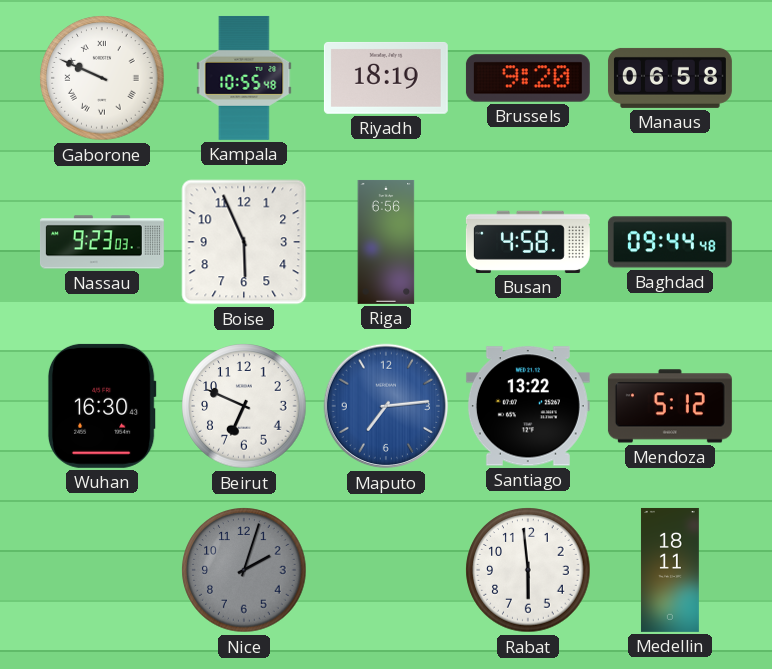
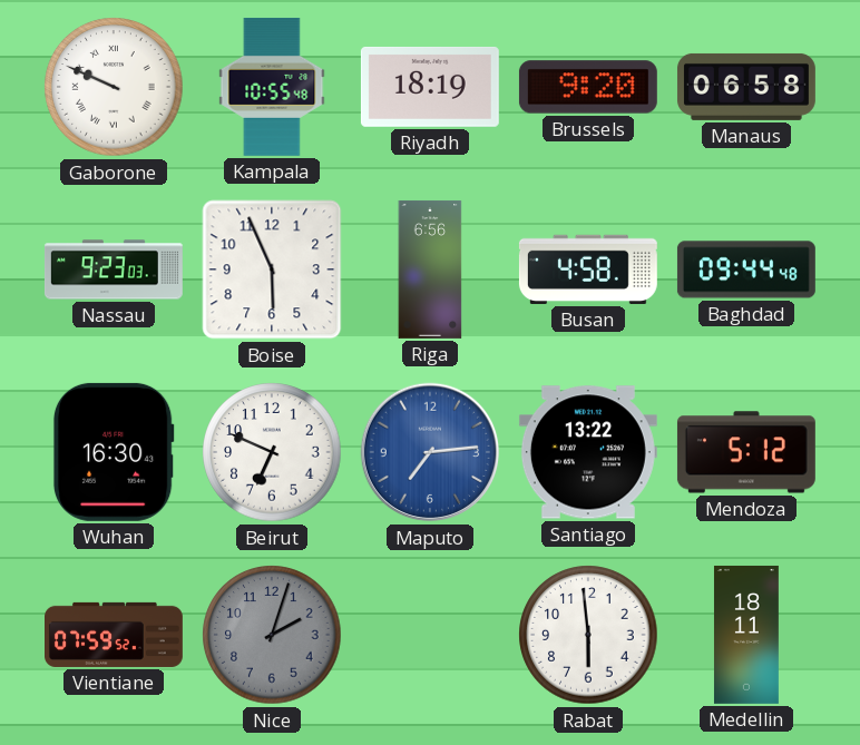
Vientiane: none -> 07:59 (115, 635)
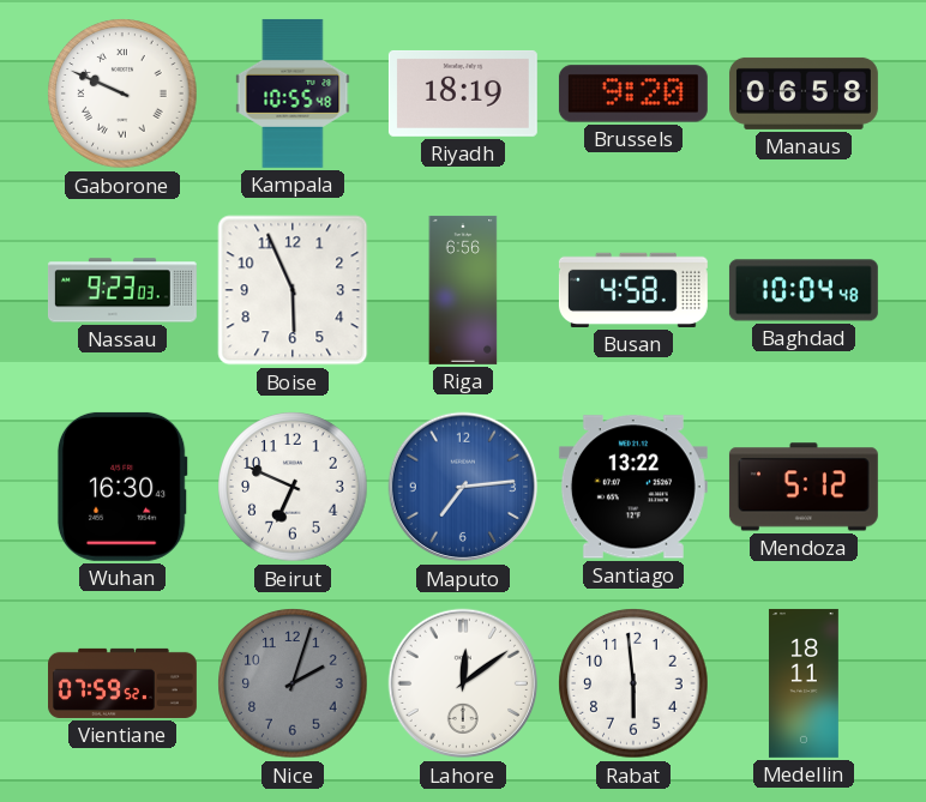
Baghdad: 09:44 -> 10:04 (804, 290)
Lahore: none -> 12:09 (463, 683)
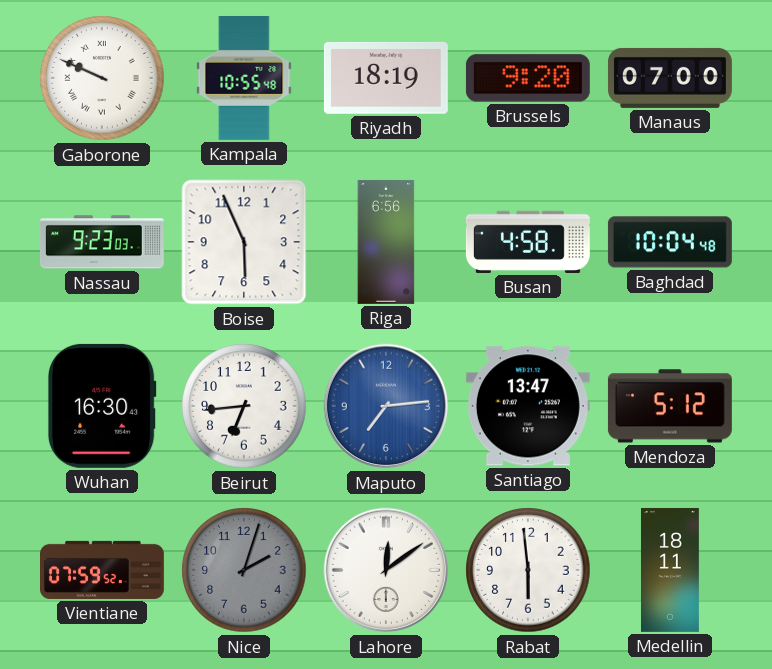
Manaus: 06:58 -> 07:00 (670, 78)
Beirut: 6:49 -> 6:44 (244, 406)
Santiago: 13:22 -> 13:47 (528, 406)
